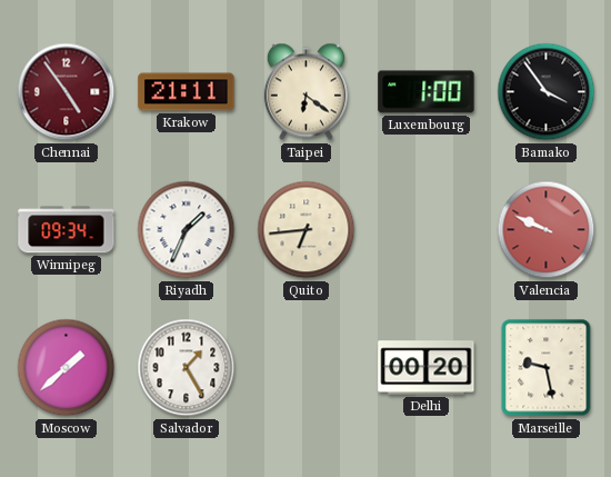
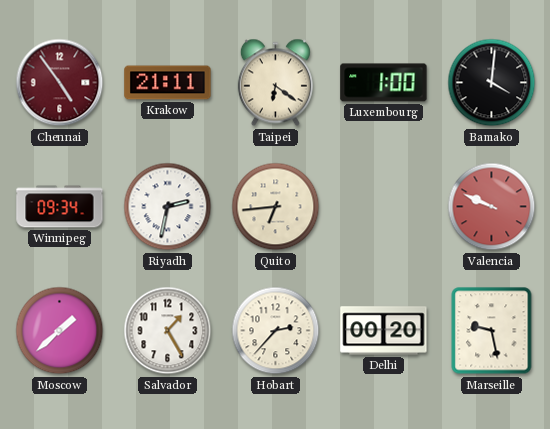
Bamako: 3:54 -> 4:01 (492, 83)
Riyadh: 1:34 -> 2:32 (168, 207)
Hobart: none -> 2:37 (276, 331)
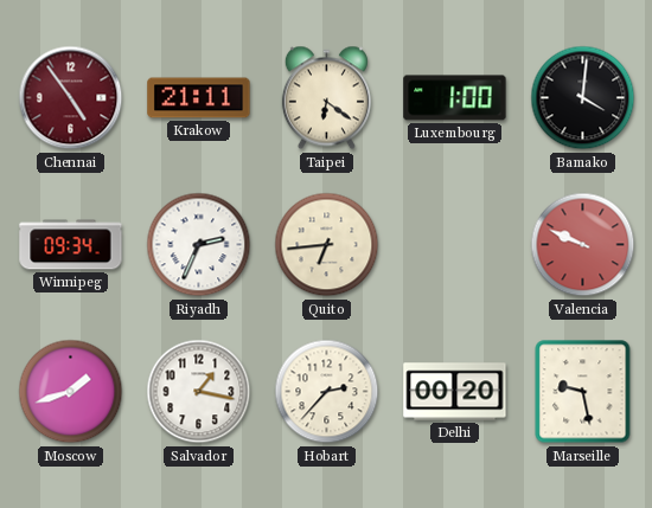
Riyadh: 2:32 -> 2:34 (199, 245)
Moscow: 1:38 -> 1:42 (71, 392)
Salvador: 1:25 -> 1:17 (199, 392)
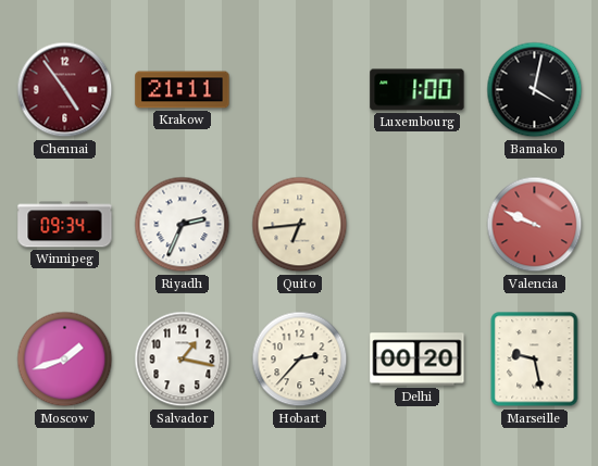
Taipei: 6:21 -> none (326, 98)
Bamako: 4:01 -> 4:02 (535, 90)
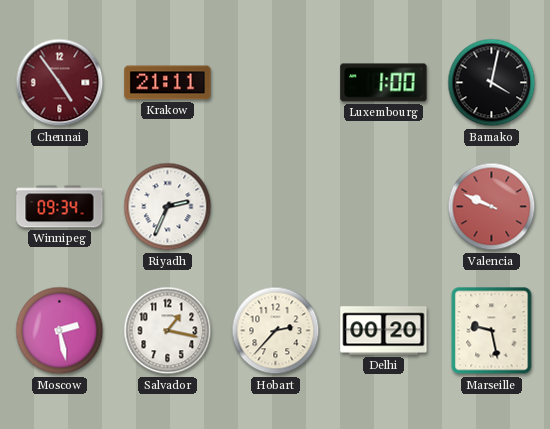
Quito: 6:44 -> none (300, 225)
Moscow: 1:42 -> 2:28 (60, 331)
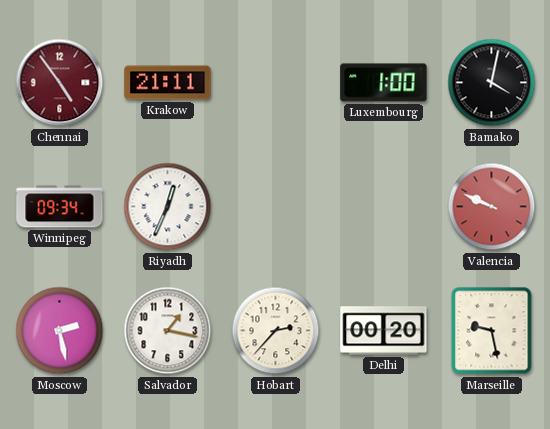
Riyadh: 2:34 -> 12:34 (168, 207)
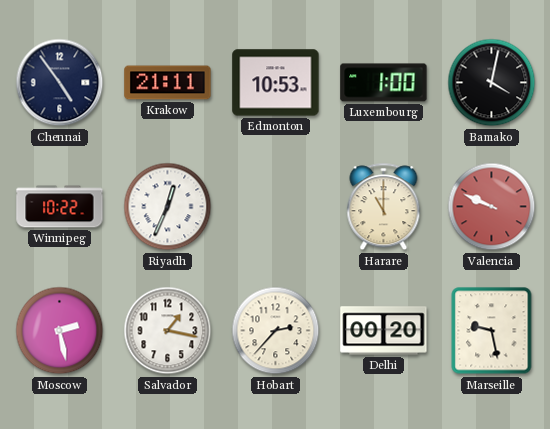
Chennai dial: burgundy -> navy (60, 83)
Edmonton: none -> 10:53 (276, 83)
Winnipeg: 09:34 -> 10:22 (60, 207)
Harare: none -> 11:00 (384, 207)
